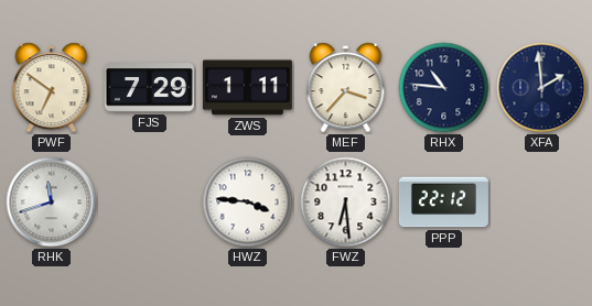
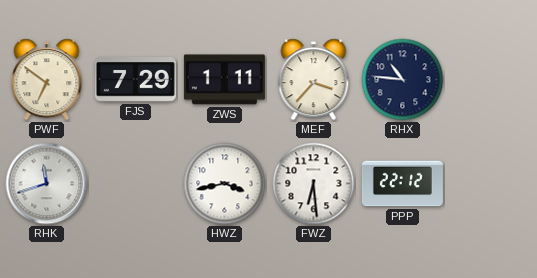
XFA: 1:59 -> none (542, 88)
HWZ: 3:46 -> 3:43 (225, 184)
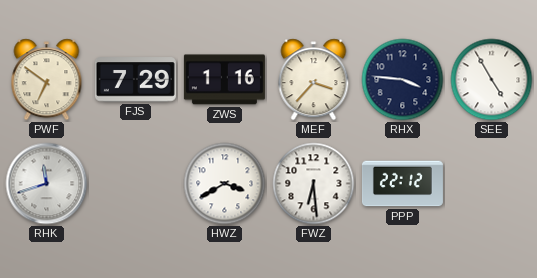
ZWS: 1:11 -> 1:16 (224, 80)
RHX: 10:46 -> 3:46 (403, 80)
SEE: none -> 4:55 (492, 80)
HWZ: 3:43 -> 3:40 (225, 184)
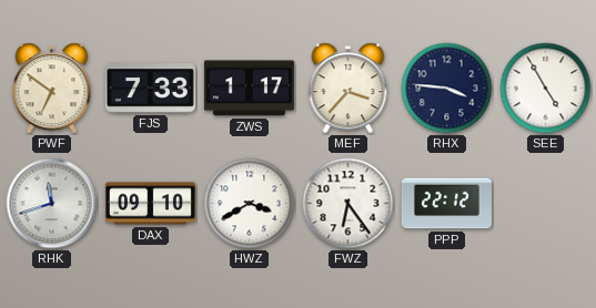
FJS: 7:29 -> 7:33 (150, 89)
ZWS: 1:16 -> 1:17 (249, 89)
DAX: none -> 09:10 (150, 204)
FWZ: 6:29 -> 6:24 (348, 204)
